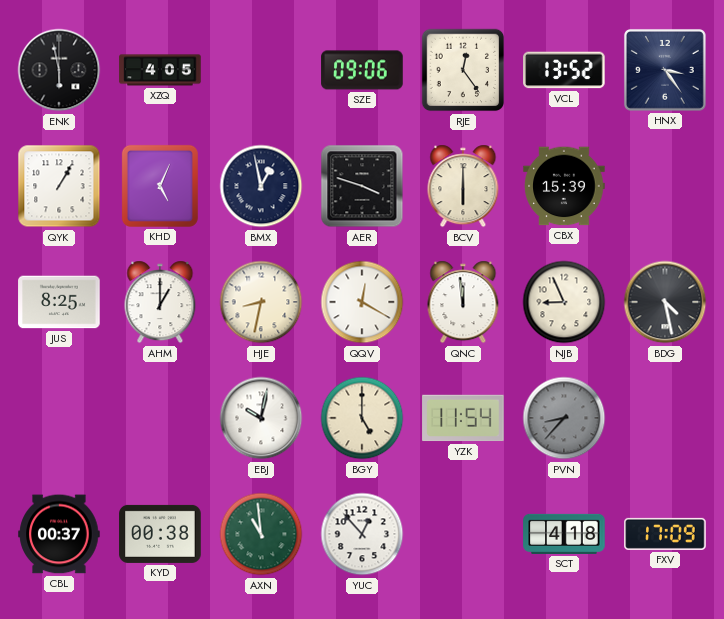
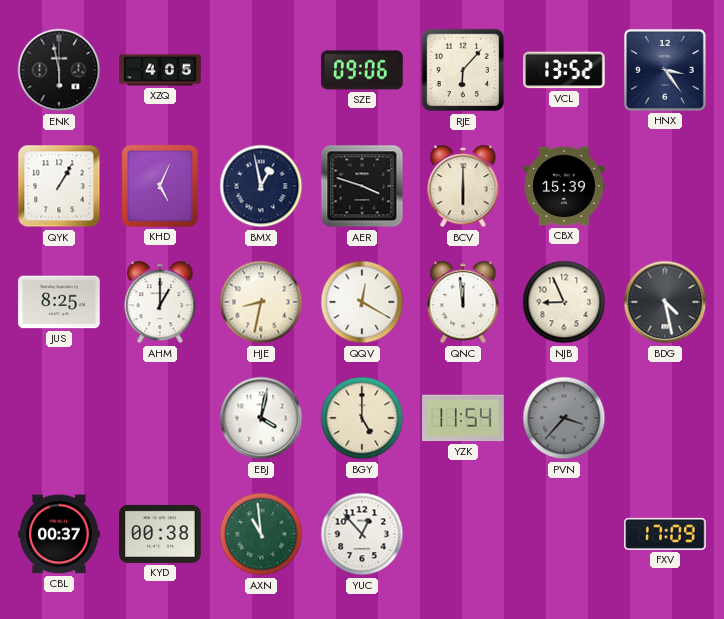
RJE: 12:24 -> 6:07 (463, 70)
EBJ: 10:02 -> 4:02 (261, 418)
PVN: 8:37 -> 3:37 (564, 418)
SCT: 4:18 -> none (564, 534)
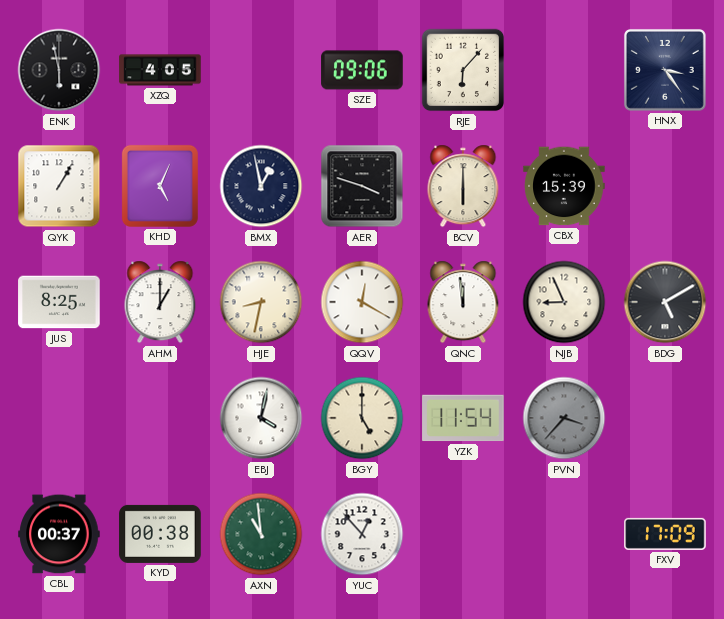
VCL: 13:52 -> none (564, 70)
BDG: 4:28 -> 5:10 (665, 302)
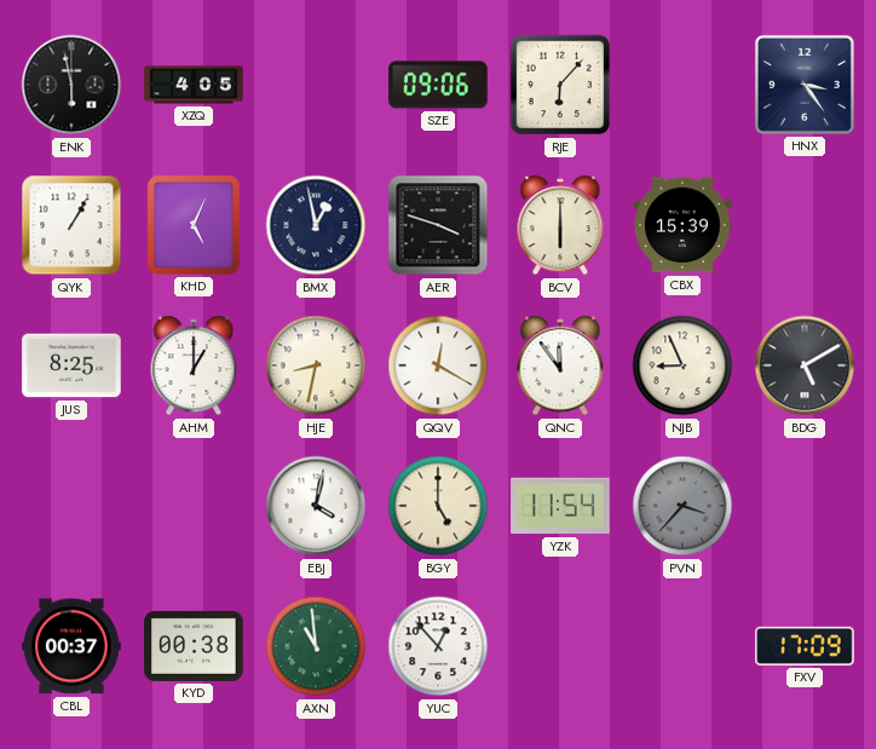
QNC: 11:59 -> 11:54 (560, 365)
